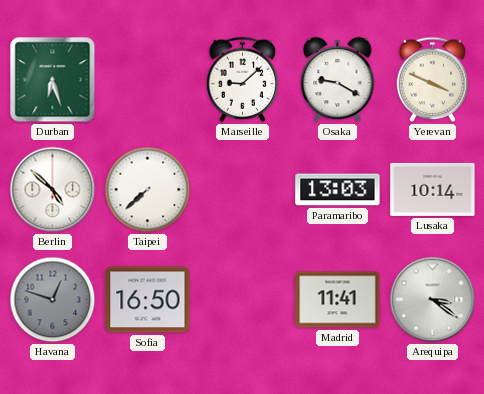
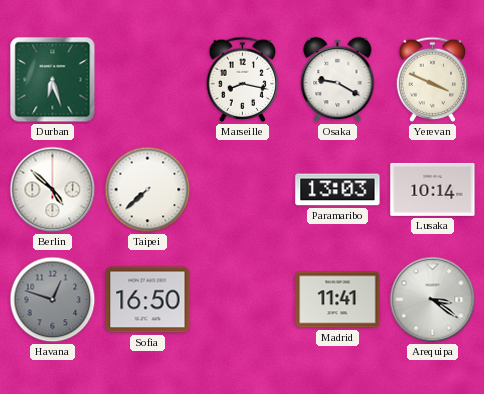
Marseille: 9:08 -> 8:17 (243, 79)
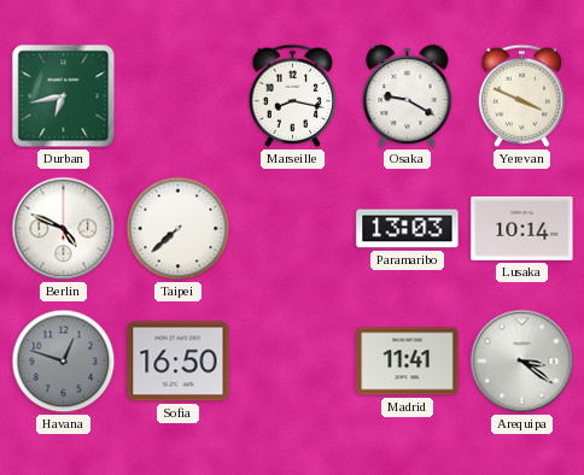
Durban: 6:27 -> 6:43 (64, 96)
Berlin: 4:52 -> 4:49 (64, 229)
